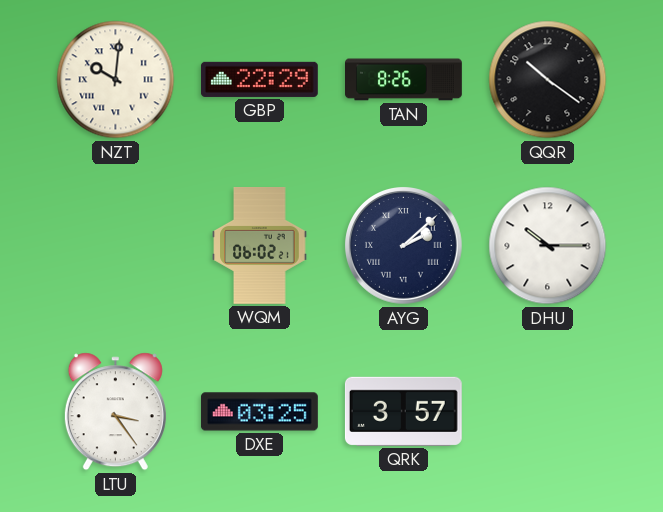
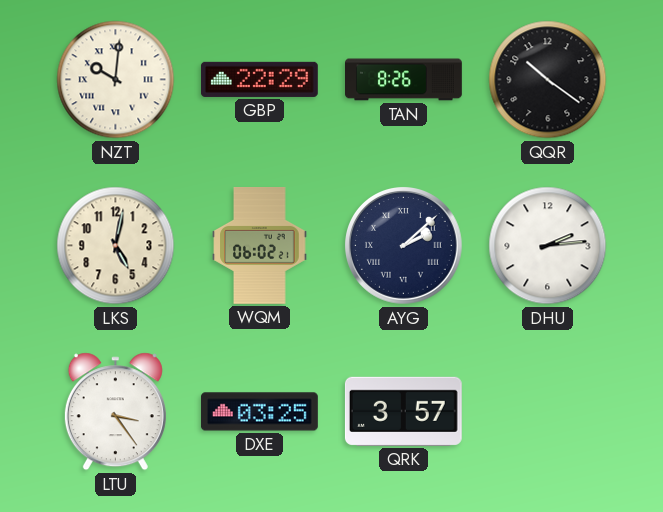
LKS: none -> 5:02 (116, 246)
DHU: 10:15 -> 2:14 (548, 246)
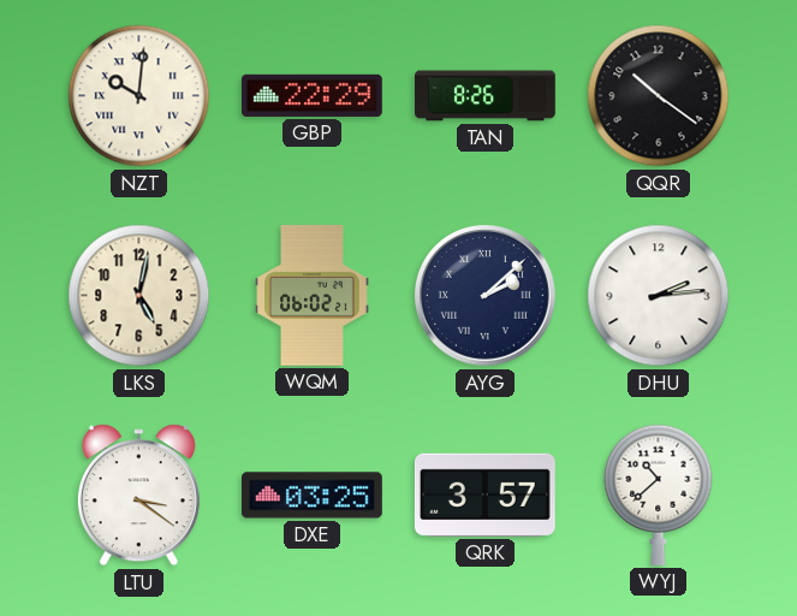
LTU: 3:24 -> 3:21 (138, 496)
WYJ: none -> 10:38 (659, 494)
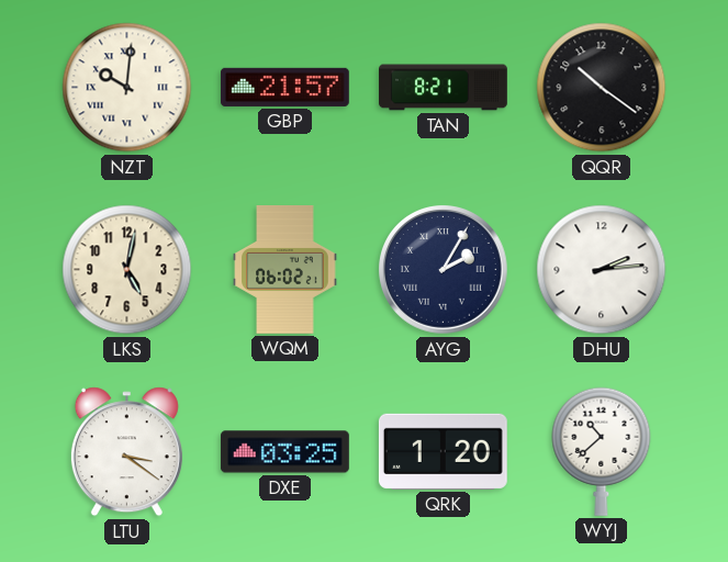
GBP: 22:29 -> 21:57 (284, 87)
TAN: 8:26 -> 8:21 (444, 88)
AYG: 2:08 -> 2:05 (444, 270)
QRK: 3:57 -> 1:20 (443, 451)
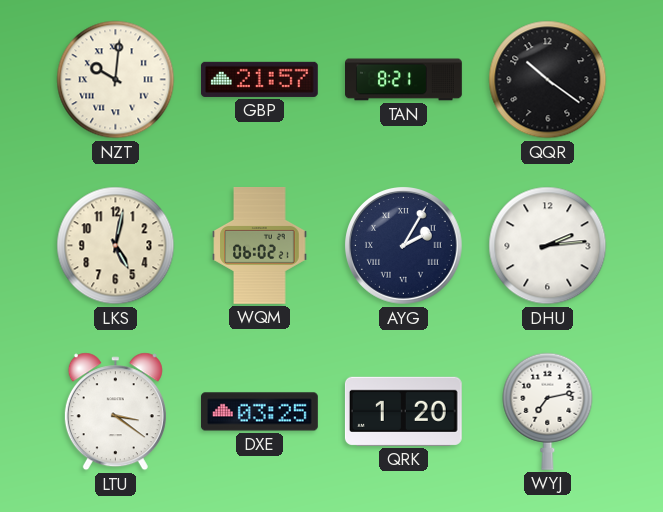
WYJ: 10:38 -> 7:13 (548, 411)
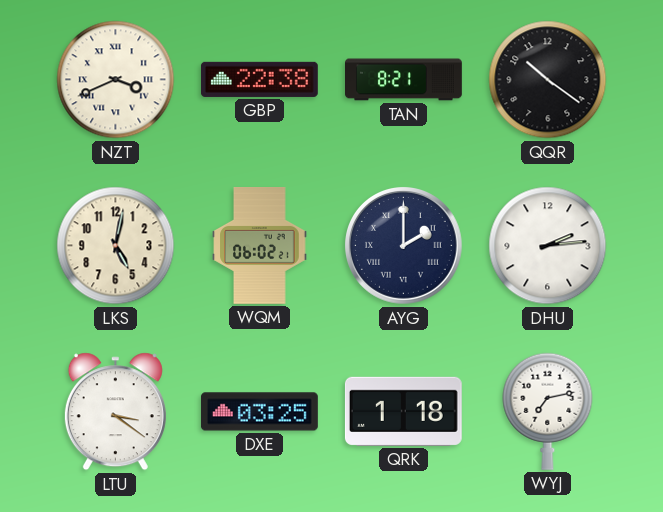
NZT: 10:01 -> 3:41 (116, 80)
GBP: 21:57 -> 22:38 (259, 79)
AYG: 2:05 -> 2:00 (404, 246)
QRK: 1:20 -> 1:18 (403, 411)
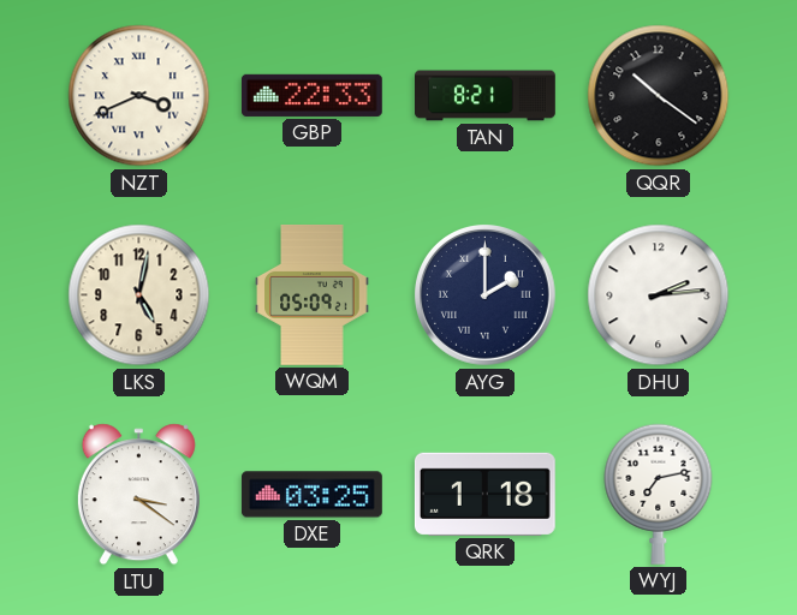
GBP: 22:38 -> 22:33 (311, 95)
WQM: 06:02 -> 05:09 (313, 295)
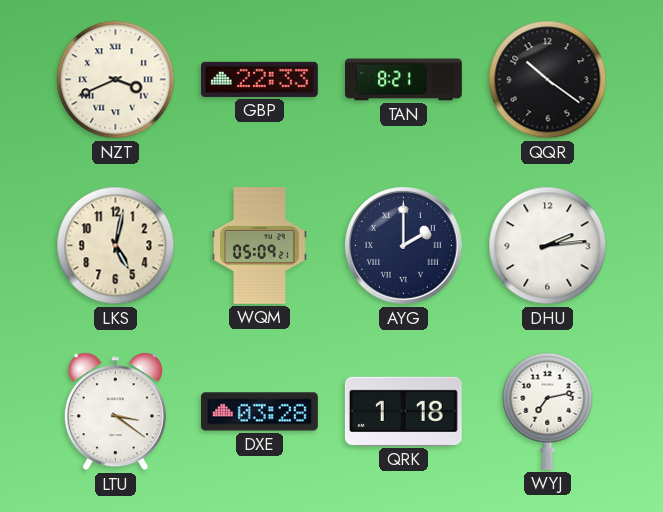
DXE: 03:25 -> 03:28 (259, 412)
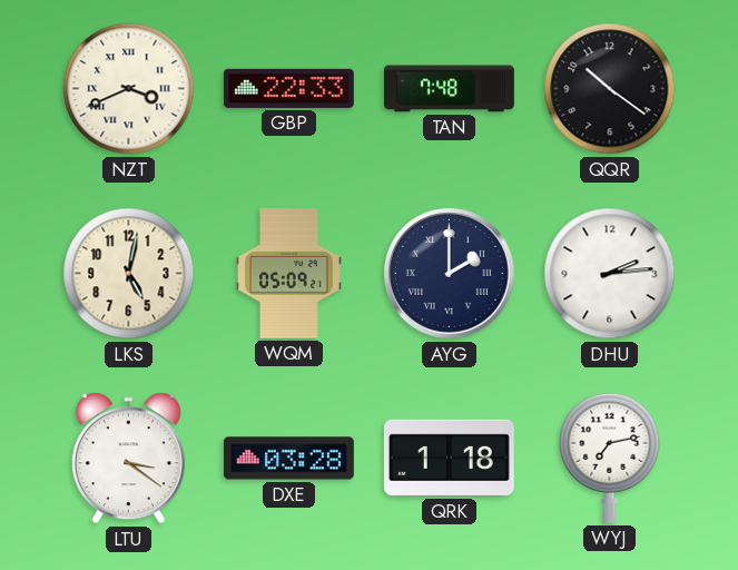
TAN: 8:21 -> 7:48 (450, 89)
